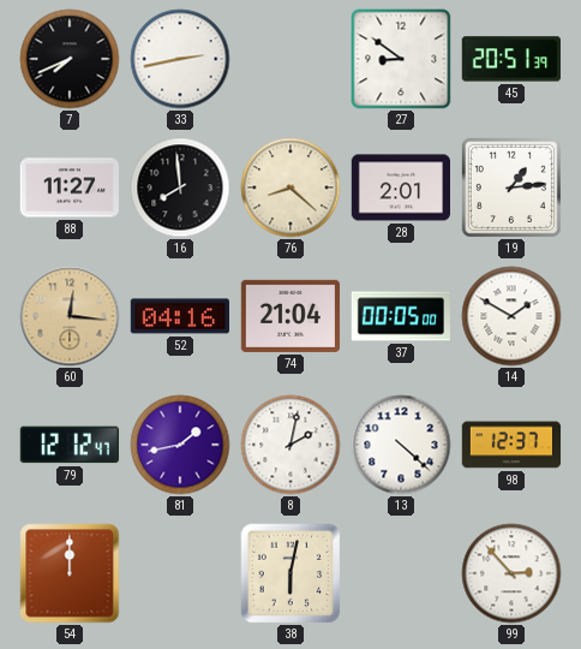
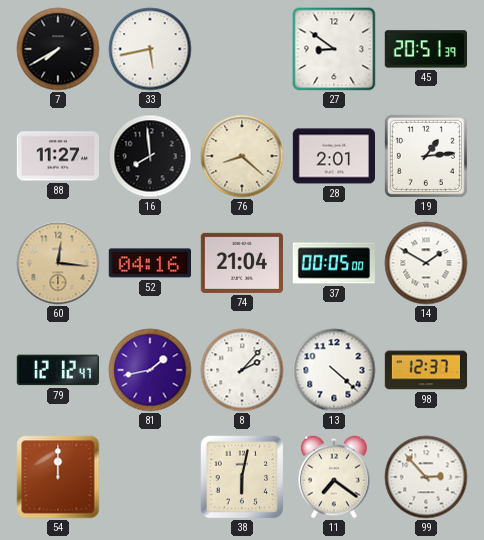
7: 7:41 -> 7:40 (58, 49)
33: 2:43 -> 5:43 (150, 49)
8: 2:02 -> 2:07 (242, 370)
11: none -> 7:21 (334, 477)
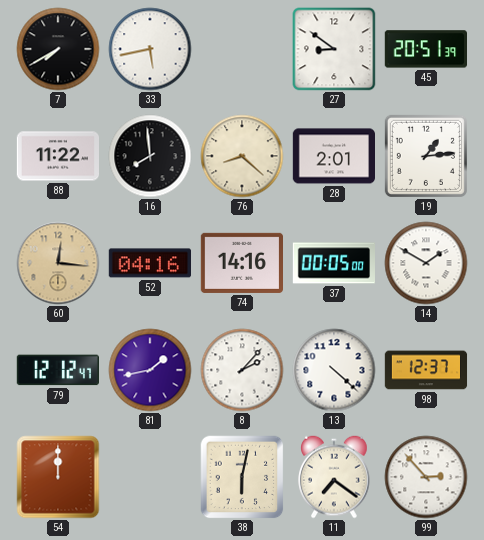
88: 11:27 -> 11:22 (57, 156)
74: 21:04 -> 14:16 (241, 263)
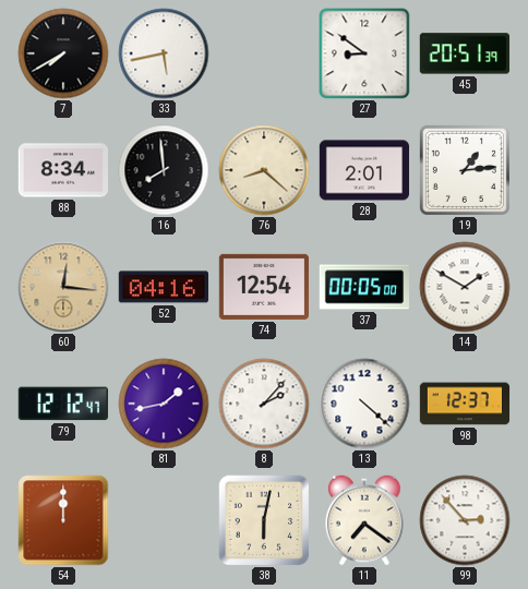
88: 11:22 -> 8:34 (62, 170)
74: 14:16 -> 12:54 (263, 287)
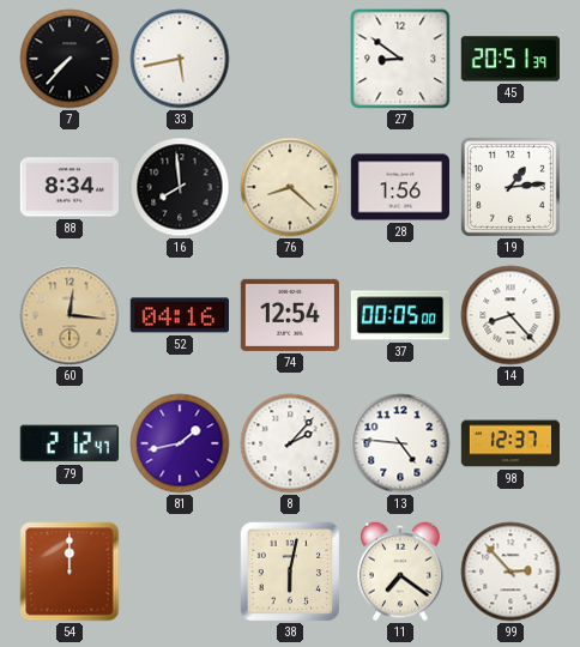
7: 7:40 -> 7:37 (70, 59)
28: 2:01 -> 1:56 (400, 187)
14: 1:50 -> 8:23 (510, 315)
79: 12:12 -> 2:12 (70, 443)
13: 4:22 -> 4:46 (400, 443)
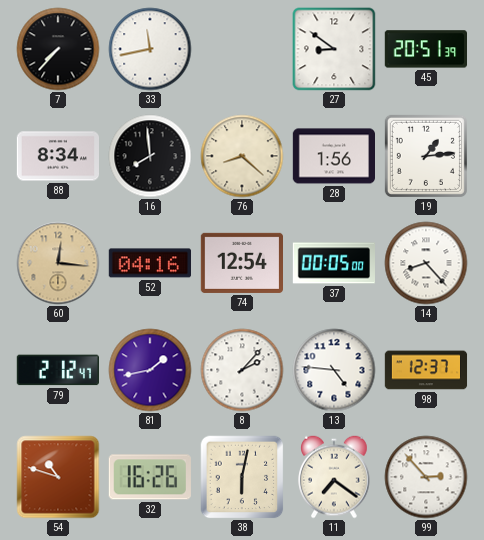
33: 5:43 -> 11:43 (150, 49)
54: 12:00 -> 10:48 (58, 477)
32: none -> 16:26 (150, 477)
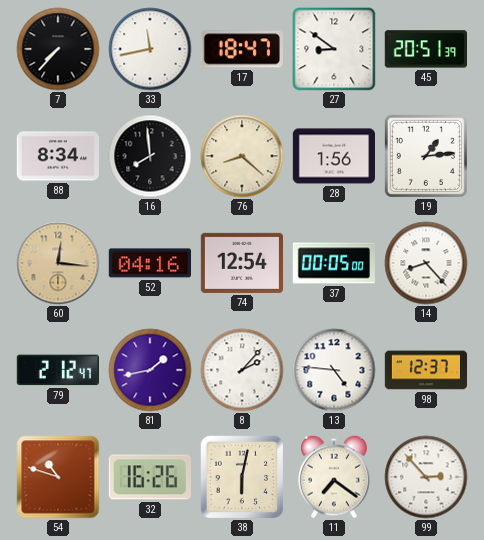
17: none -> 18:47 (242, 49)
